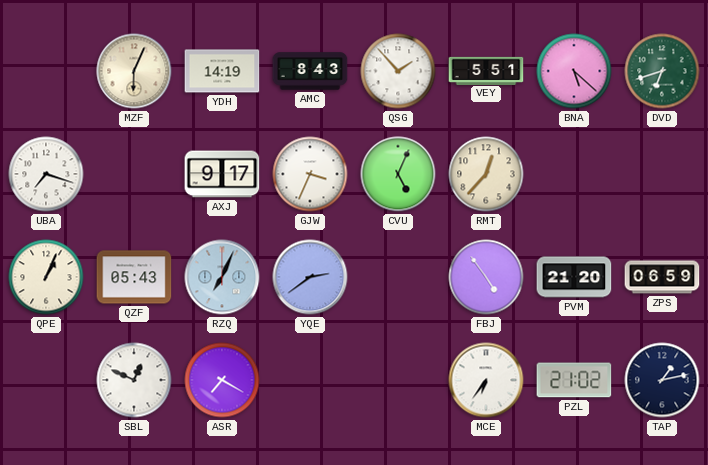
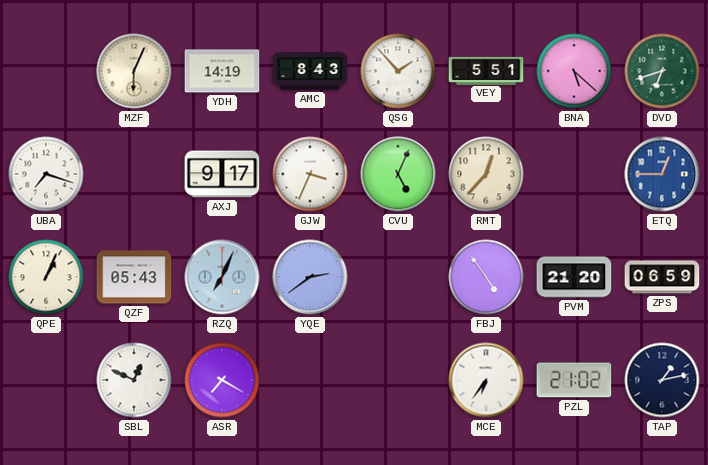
ETQ: none -> 12:45 (662, 174)
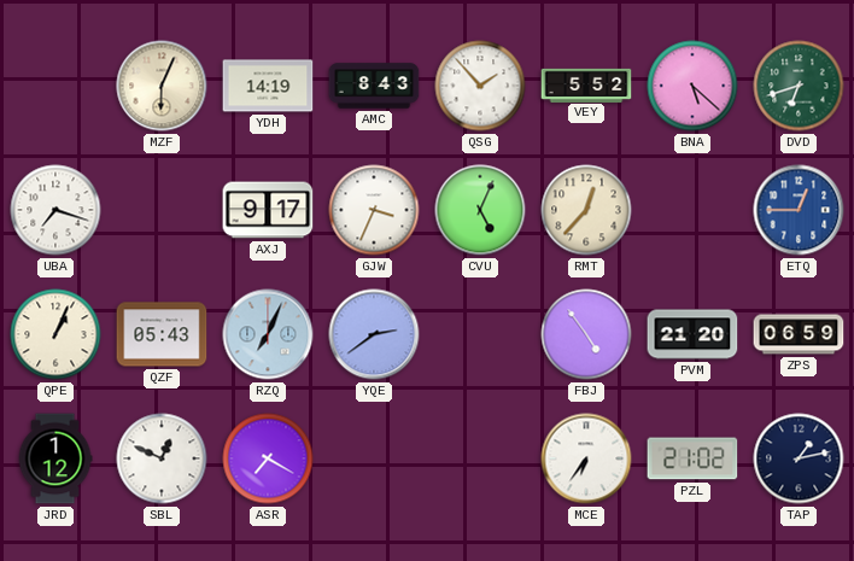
VEY: 5:51 -> 5:52 (586, 84)
JRD: none -> 1:12 (55, 458)
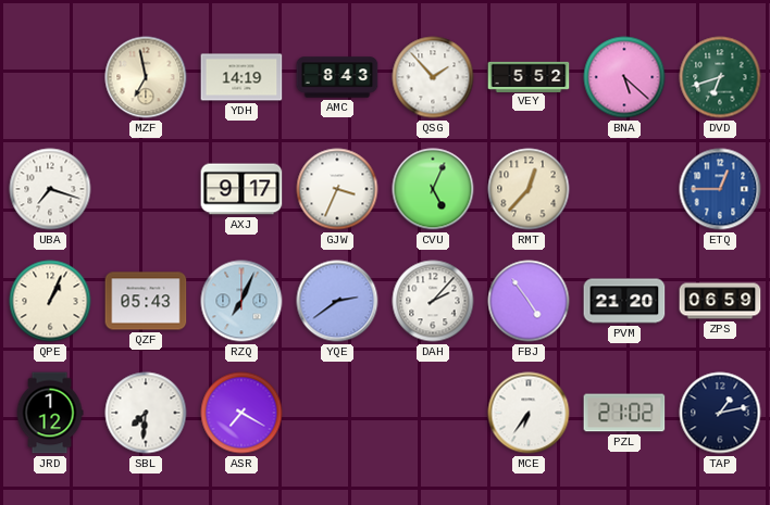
MZF: 6:04 -> 6:58 (146, 77)
DAH: none -> 2:07 (433, 301)
SBL: 12:49 -> 7:31 (146, 413)
